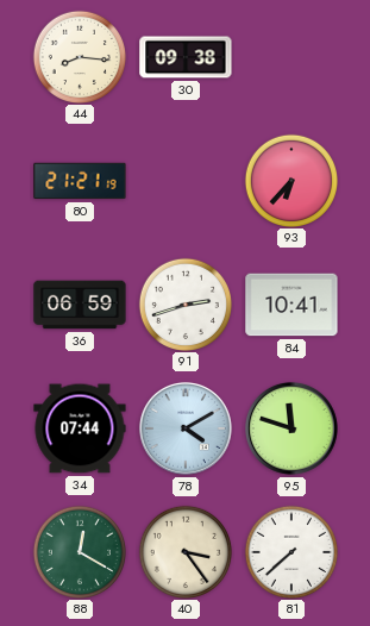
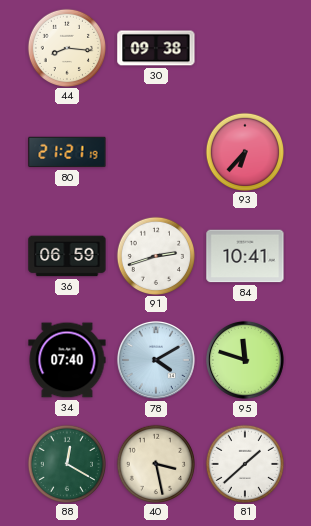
34: 07:44 -> 07:40 (67, 360)
40: 3:24 -> 3:28 (155, 463)
81: 7:38 -> 1:38 (244, 463)
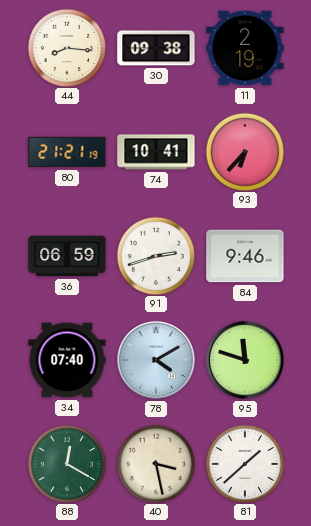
11: none -> 2:19 (245, 48)
74: none -> 10:41 (156, 152)
84: 10:41 -> 9:46 (245, 256)
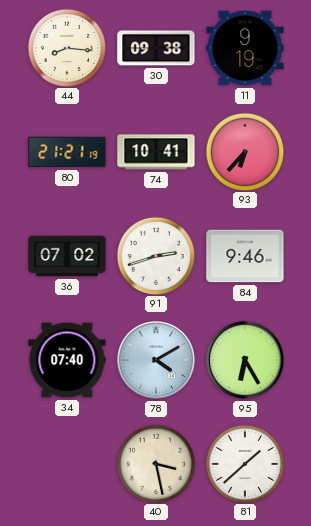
11: 2:19 -> 9:19 (245, 48)
36: 06:59 -> 07:02 (67, 256)
95: 11:48 -> 6:25 (245, 360)
88: 12:20 -> none (66, 463)
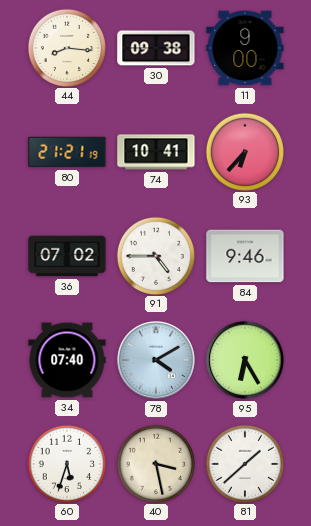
11: 9:19 -> 9:00 (245, 48)
91: 2:42 -> 4:45 (155, 255)
60: none -> 5:33 (66, 463)
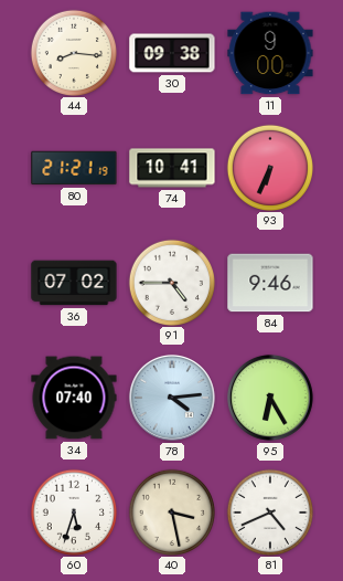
93: 6:37 -> 6:34 (269, 167)
78: 4:10 -> 4:14 (172, 398)
81: 1:38 -> 4:41 (269, 511)
